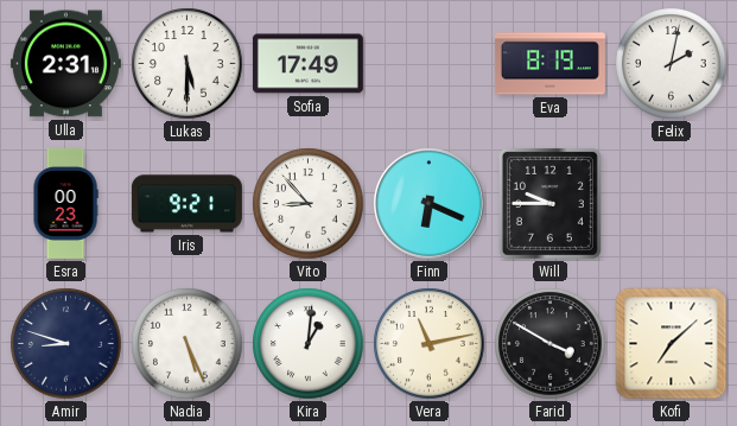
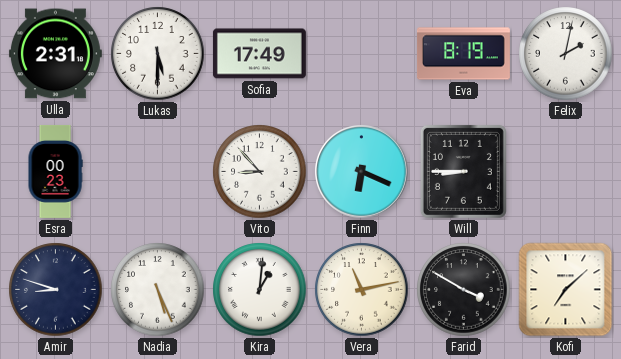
Iris: 9:21 -> none (186, 204)
Will: 9:45 -> 8:45 (463, 171)
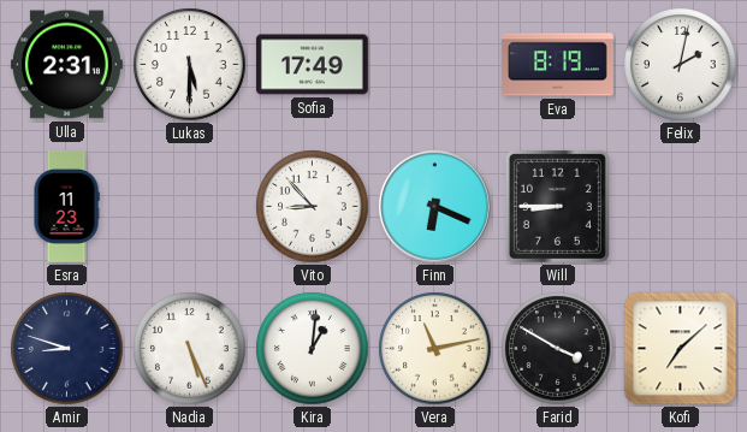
Esra: 00:23 -> 11:23 (66, 206)
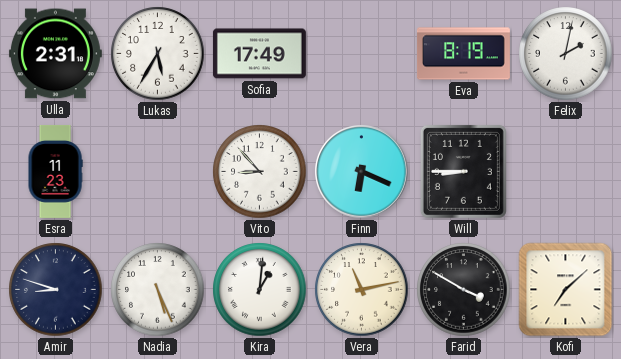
Lukas: 5:30 -> 5:35 (158, 54)
